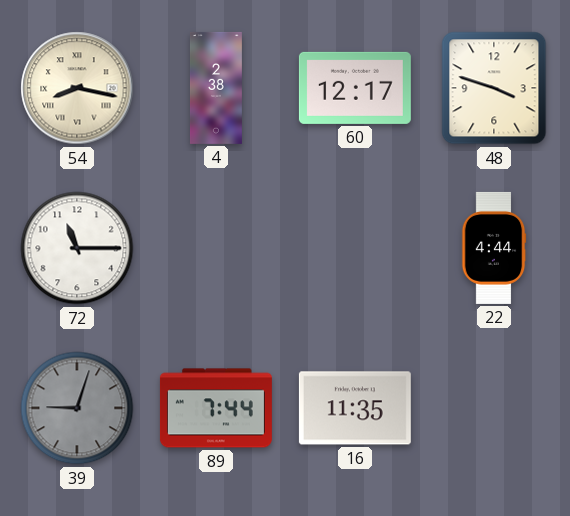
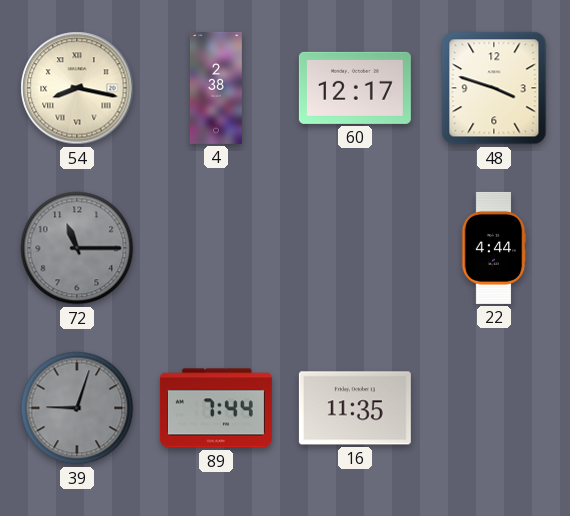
72 dial: white -> grey (77, 248)
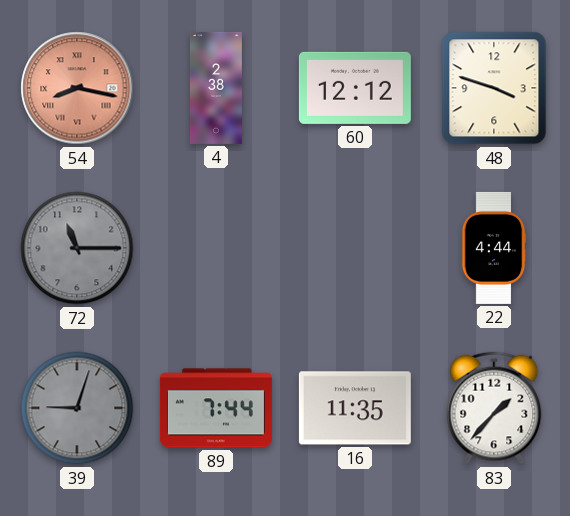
54 dial: cream -> salmon (77, 88)
60: 12:17 -> 12:12 (355, 88)
83: none -> 1:37 (494, 408)
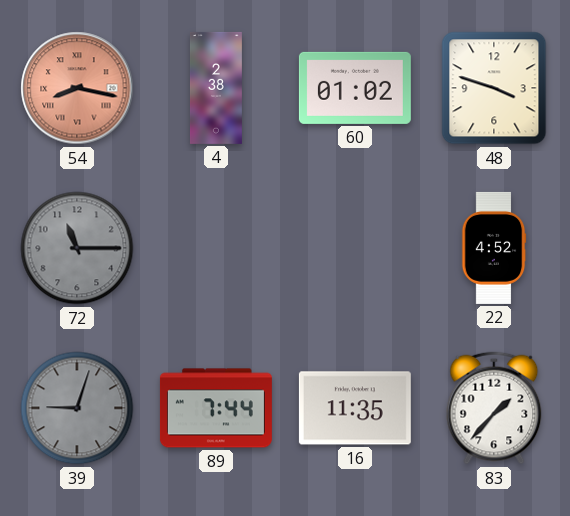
60: 12:12 -> 01:02 (355, 88)
22: 4:44 -> 4:52 (494, 248)
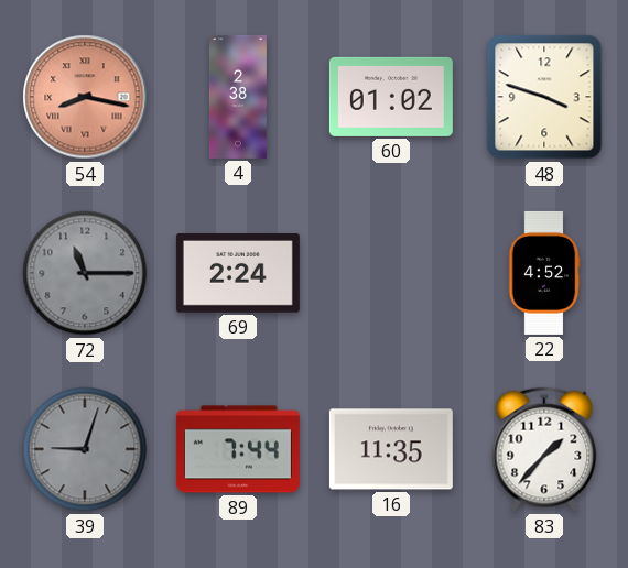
69: none -> 2:24 (238, 274)
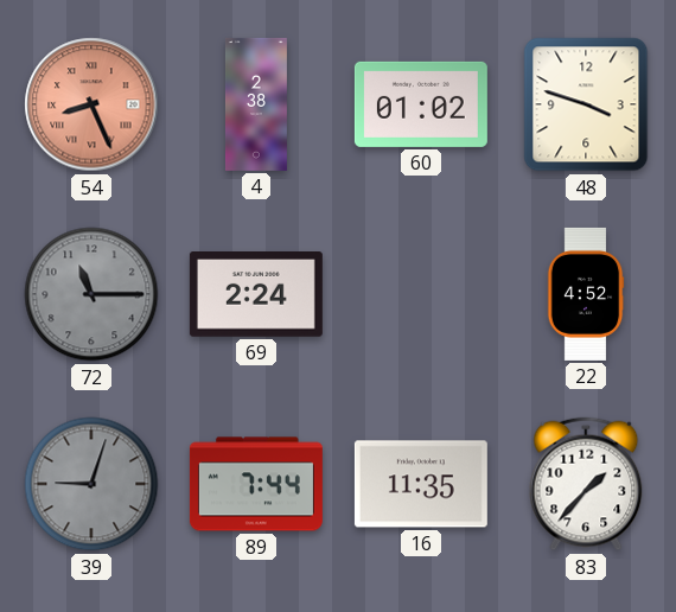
54: 8:17 -> 8:26 (91, 104)
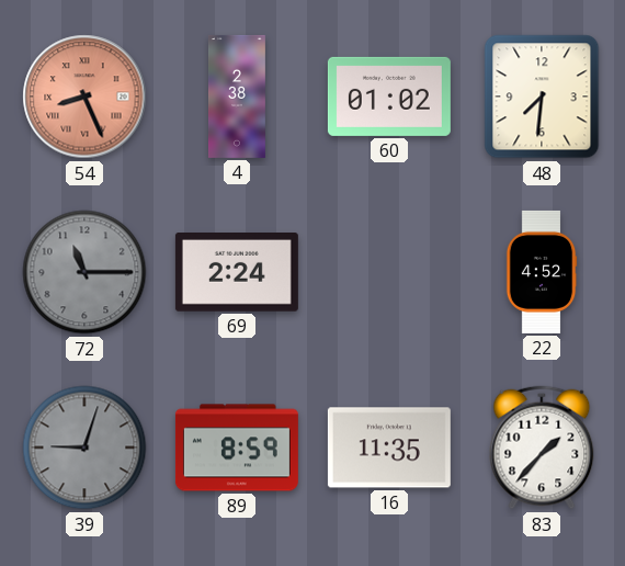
48: 3:48 -> 7:31 (542, 97)
89: 7:44 -> 8:59 (237, 448)
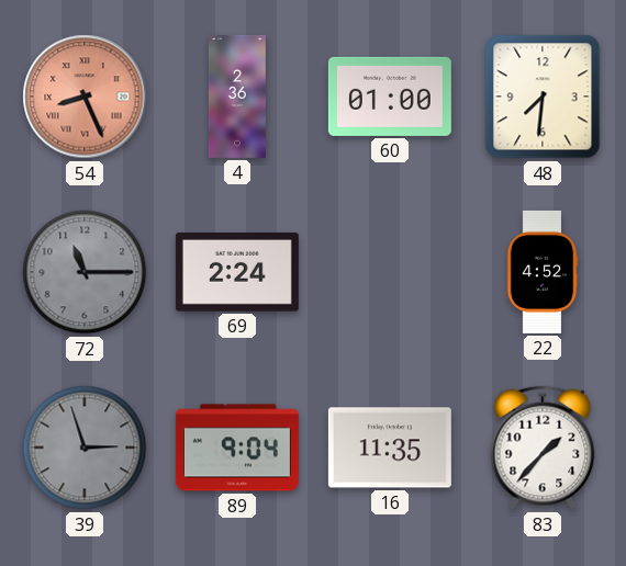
4: 2:38 -> 2:36 (237, 97)
60: 01:02 -> 01:00 (390, 97)
39: 9:03 -> 2:57 (85, 448)
89: 8:59 -> 9:04 (237, 448)
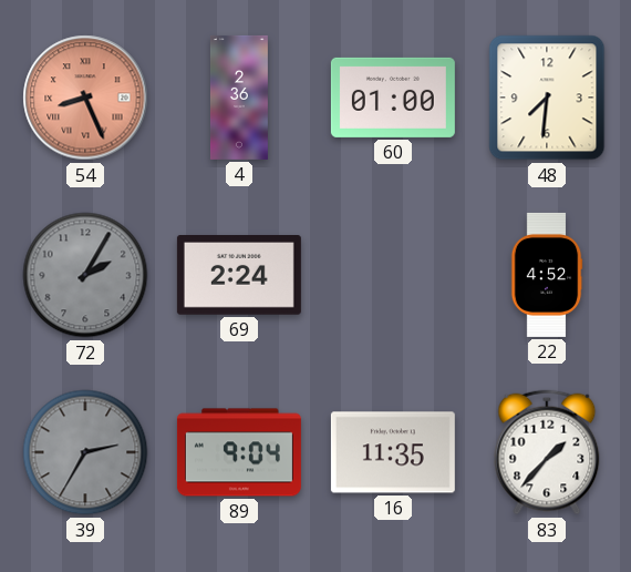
72: 11:15 -> 2:05 (85, 275)
39: 2:57 -> 2:35 (85, 452)
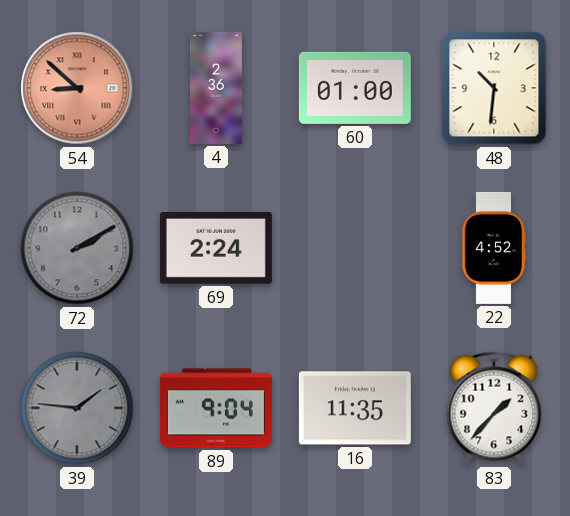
54: 8:26 -> 8:52 (77, 88)
48: 7:31 -> 10:31 (494, 88)
72: 2:05 -> 2:10 (77, 248)
39: 2:35 -> 1:46 (77, 408)
